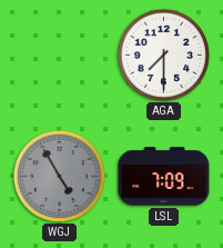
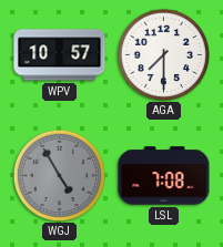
WPV: none -> 10:57 (60, 55)
LSL: 7:09 -> 7:08 (164, 176)
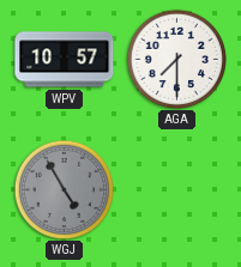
LSL: 7:08 -> none (164, 176)
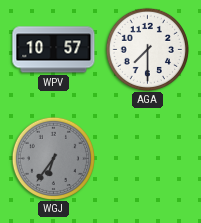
WGJ: 4:55 -> 6:36 (53, 158)
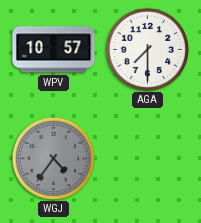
WGJ: 6:36 -> 4:36 (53, 158)
